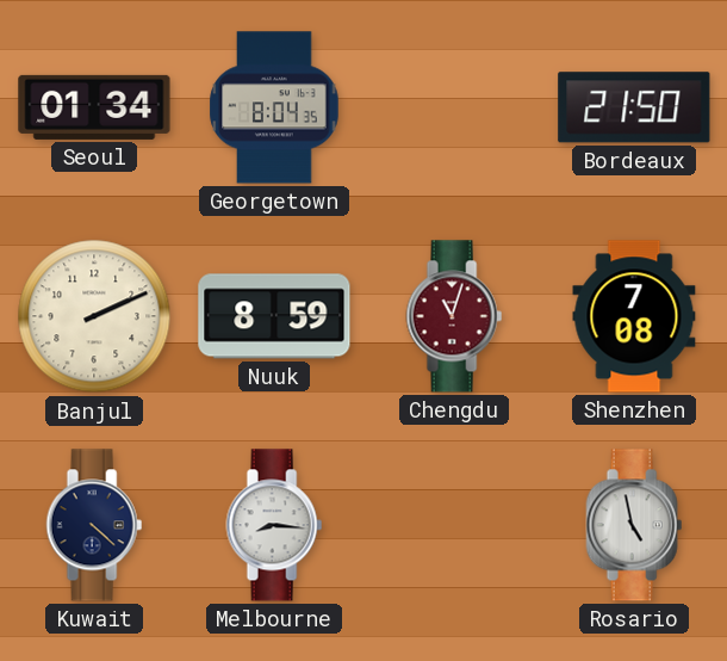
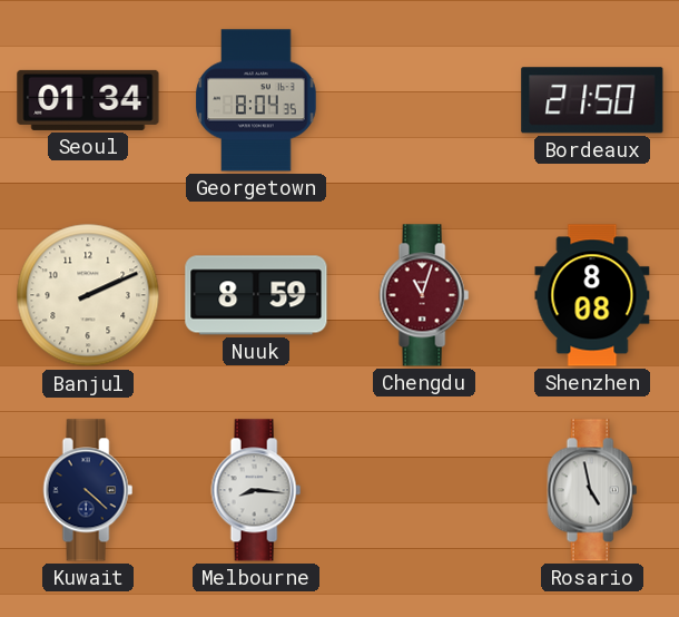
Shenzhen: 7:08 -> 8:08 (592, 295)
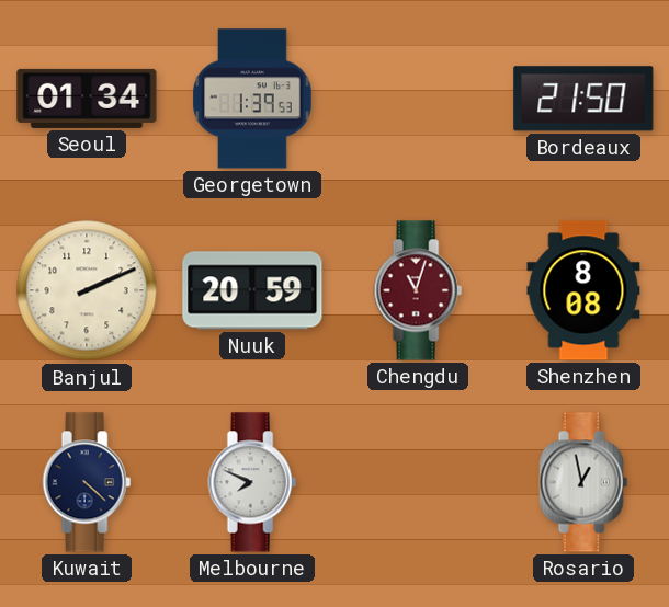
Georgetown: 8:04 -> 1:39 (252, 99)
Nuuk: 8:59 -> 20:59 (252, 290)
Melbourne: 8:16 -> 7:49 (252, 482)
Rosario: 4:58 -> 12:58 (583, 482)
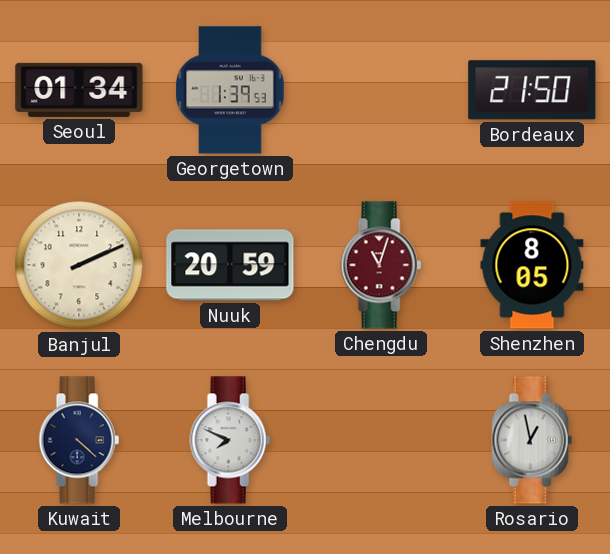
Shenzhen: 8:08 -> 8:05 (532, 265)
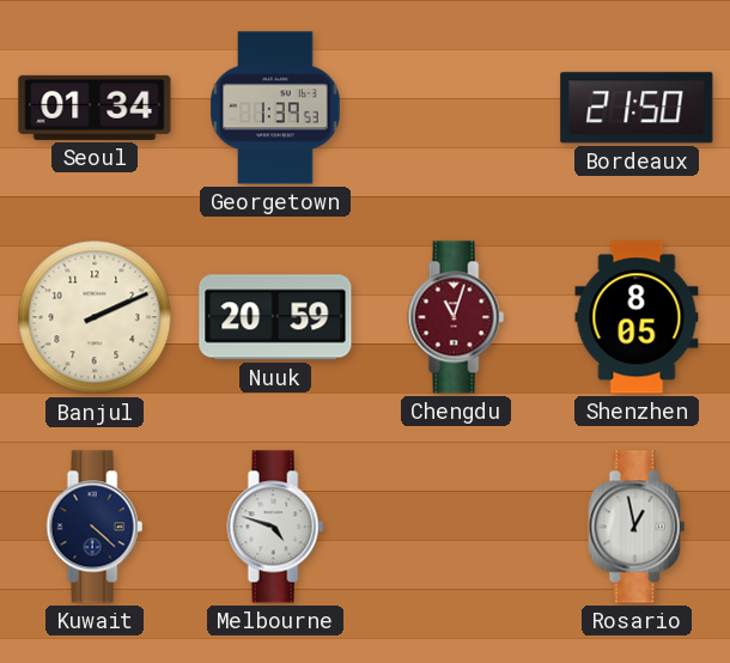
Melbourne: 7:49 -> 4:48 (275, 527)
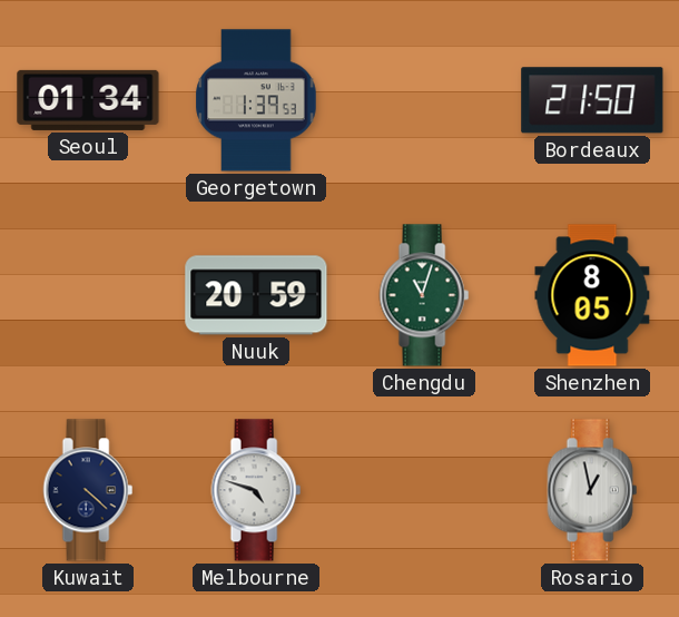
Banjul: 2:11 -> none (95, 317)
Chengdu dial: burgundy -> green (424, 295)
